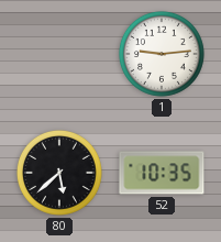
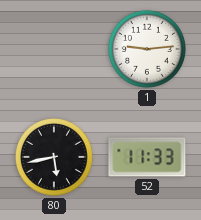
80: 5:38 -> 5:43 (54, 157)
52: 10:35 -> 11:33 (147, 157)
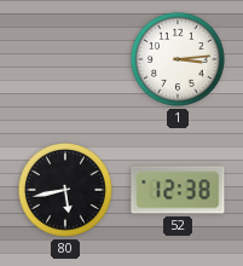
1: 9:14 -> 3:14 (178, 59)
52: 11:33 -> 12:38 (178, 190)
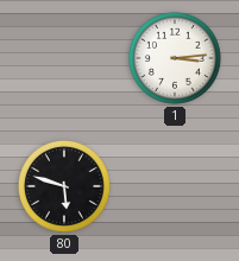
80: 5:43 -> 5:48 (64, 186)
52: 12:38 -> none (178, 190)
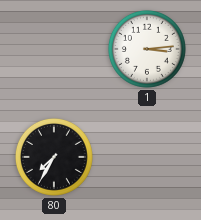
80: 5:48 -> 7:35 (54, 157)
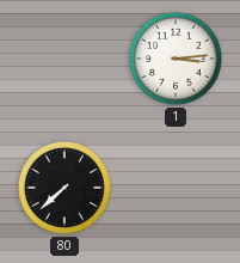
80: 7:35 -> 7:38 (64, 188)
